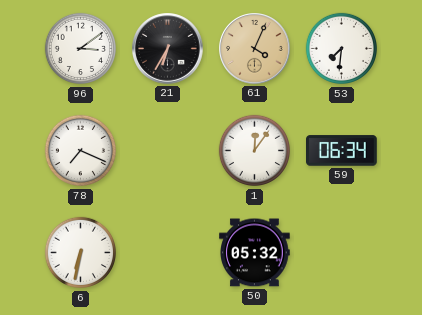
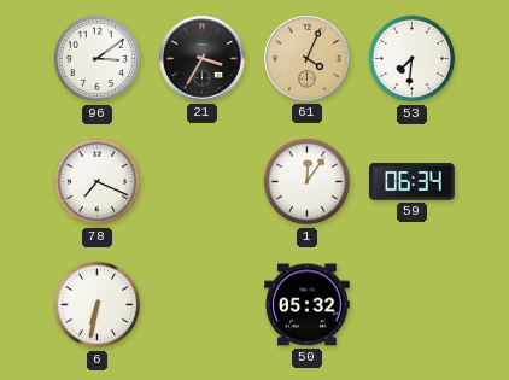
21: 6:35 -> 3:35 (203, 59)
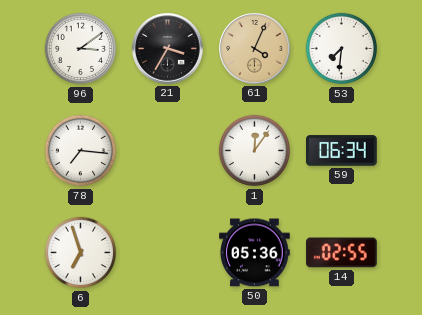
78: 7:19 -> 7:16 (81, 151)
6: 6:32 -> 6:57 (81, 253)
50: 05:32 -> 05:36 (255, 253)
14: none -> 02:55 (342, 253)
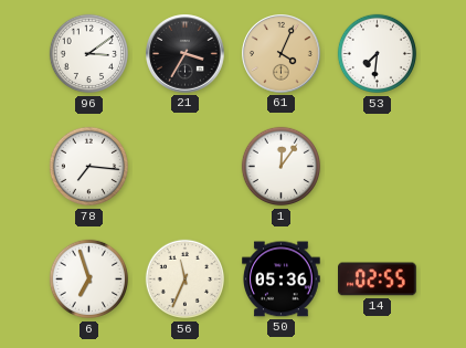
59: 06:34 -> none (342, 151)
56: none -> 11:34 (186, 280)
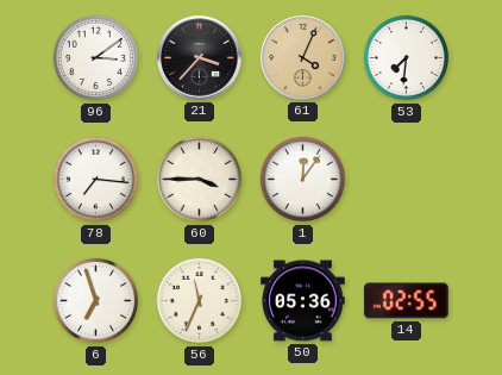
21: 3:35 -> 3:37 (200, 58)
60: none -> 3:45 (200, 180)
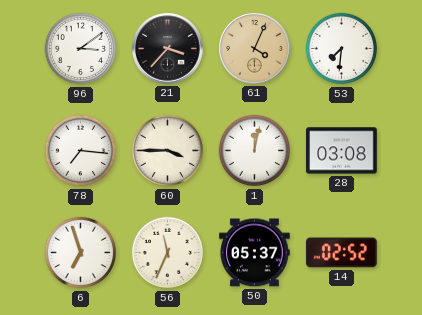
1: 12:06 -> 12:02 (255, 151)
28: none -> 03:08 (342, 151)
50: 05:36 -> 05:37 (255, 253)
14: 02:55 -> 02:52 (342, 253)
